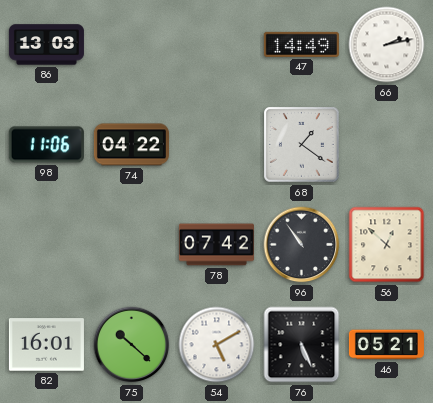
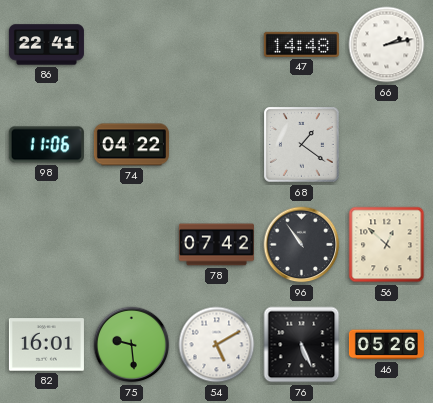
86: 13:03 -> 22:41 (46, 45)
47: 14:49 -> 14:48 (301, 44)
75: 10:22 -> 9:29 (132, 345)
46: 05:21 -> 05:26 (386, 345)
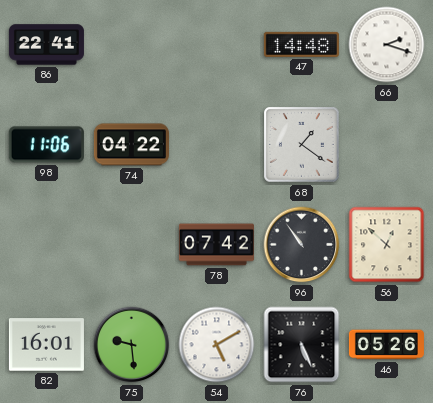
66: 2:13 -> 2:18 (387, 45)
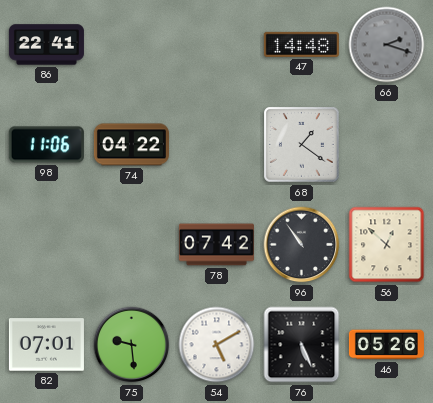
66 dial: white -> grey (387, 45)
82: 16:01 -> 07:01 (46, 345)
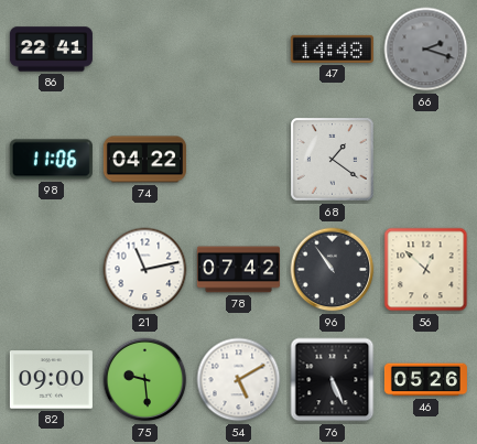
21: none -> 11:13 (145, 270)
82: 07:01 -> 09:00 (51, 380)
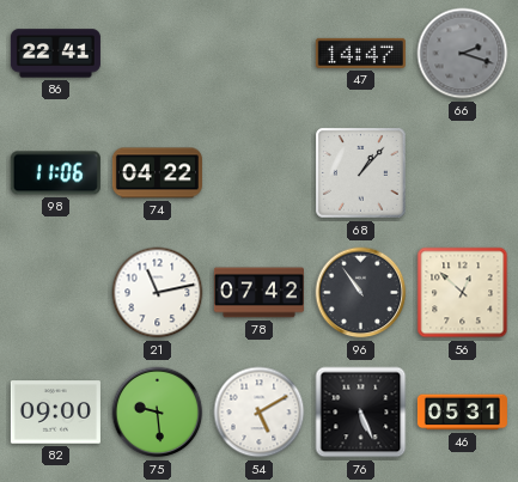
47: 14:48 -> 14:47 (360, 53)
68: 1:21 -> 1:07 (361, 173)
46: 05:26 -> 05:31 (462, 413)
